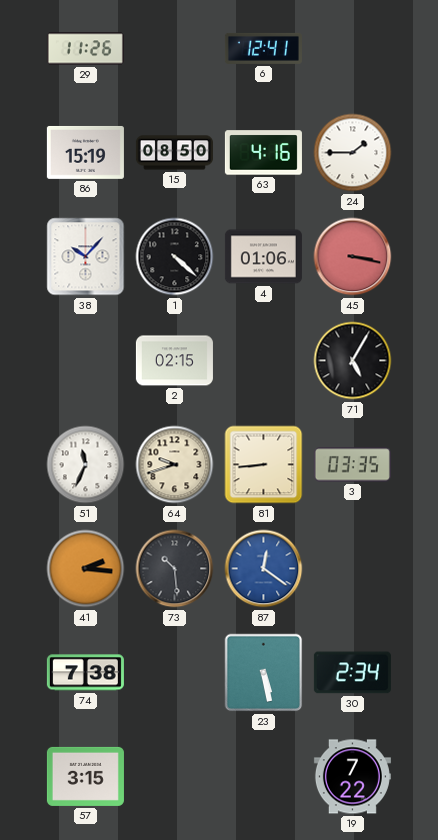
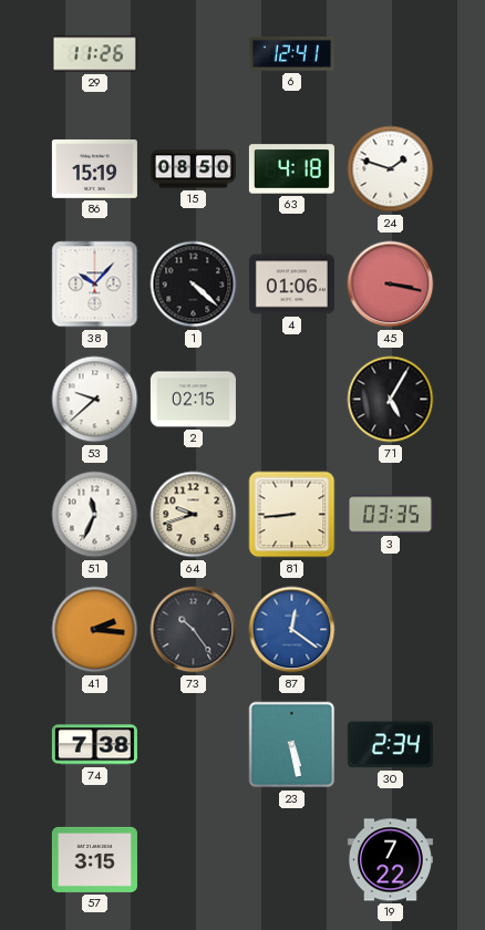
63: 4:16 -> 4:18 (291, 169)
24: 1:45 -> 1:48 (391, 169)
53: none -> 9:38 (95, 400)
73: 10:29 -> 10:24 (194, 630)
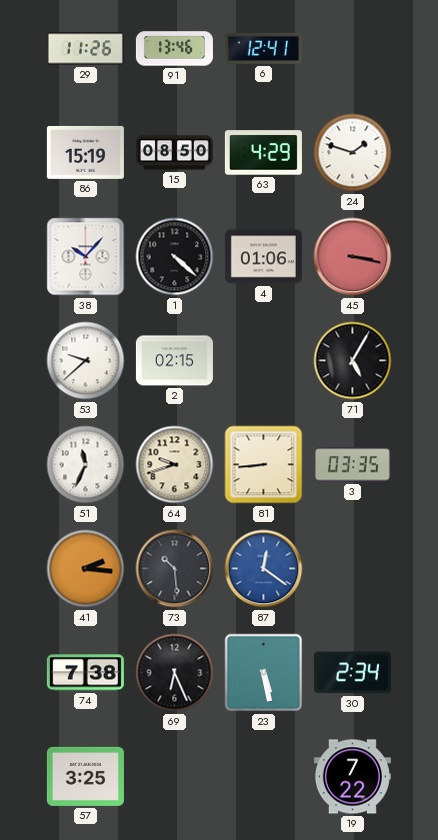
91: none -> 13:46 (174, 49)
63: 4:18 -> 4:29 (263, 153)
73: 10:24 -> 10:29 (175, 569)
69: none -> 6:26 (175, 673)
57: 3:15 -> 3:25 (85, 776)
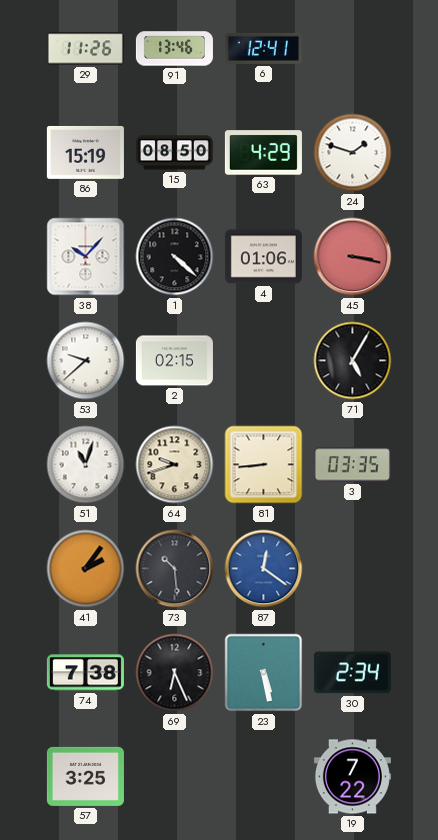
51: 11:34 -> 11:03 (86, 465)
41: 2:16 -> 2:06 (86, 569)
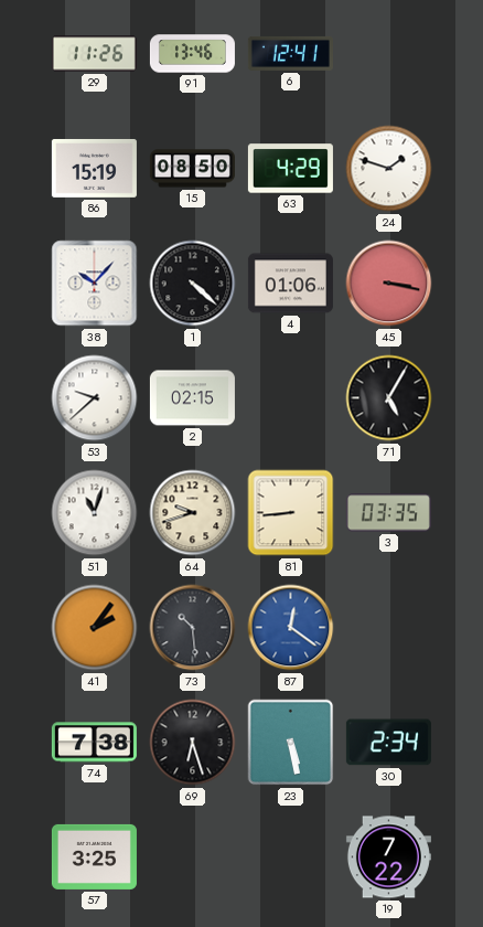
69: 6:26 -> 6:27 (193, 743)
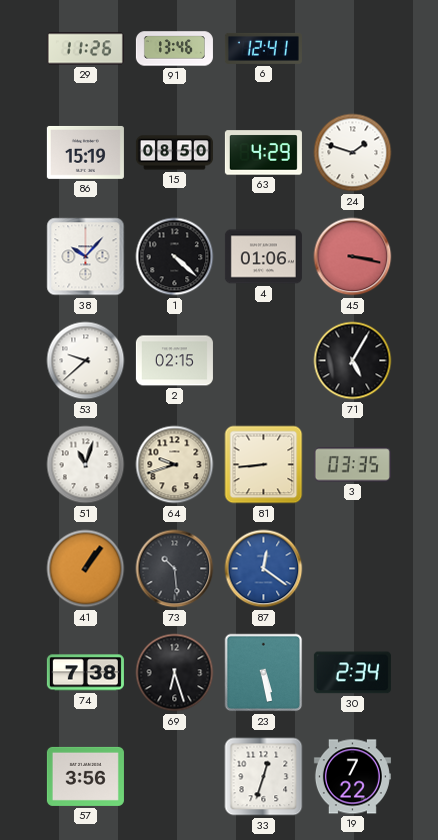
41: 2:06 -> 1:06 (86, 569)
57: 3:25 -> 3:56 (85, 776)
33: none -> 12:33 (264, 777)
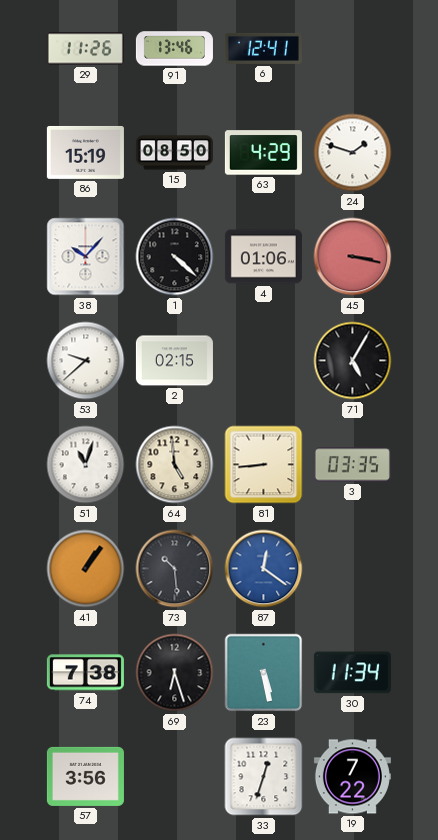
64: 9:42 -> 4:59 (175, 465)
30: 2:34 -> 11:34 (352, 673)
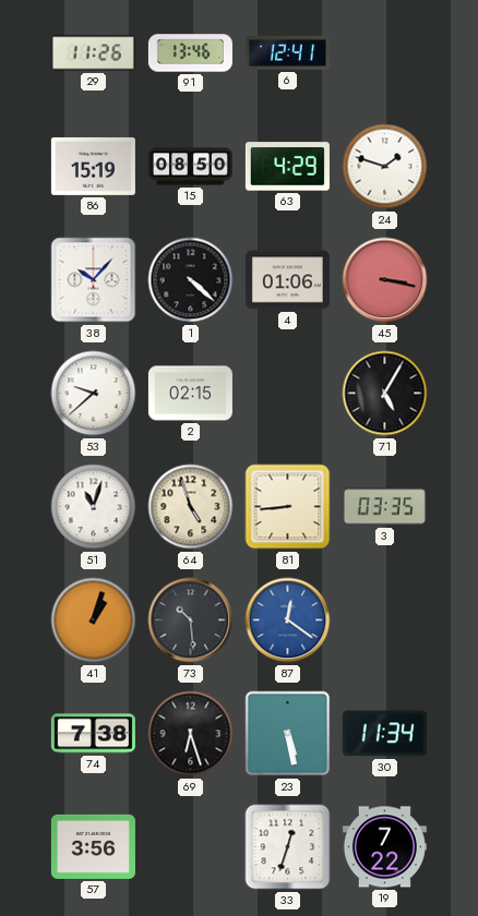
64: 4:59 -> 4:57 (191, 507)
41: 1:06 -> 1:03 (94, 620)
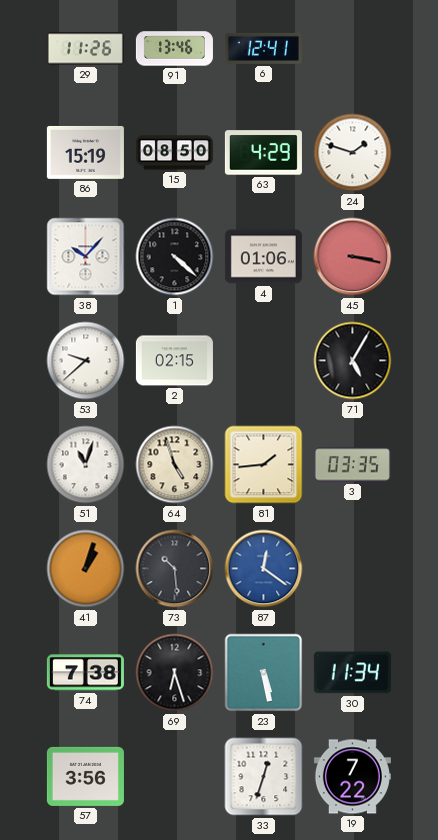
81: 8:44 -> 1:44 (264, 465)
